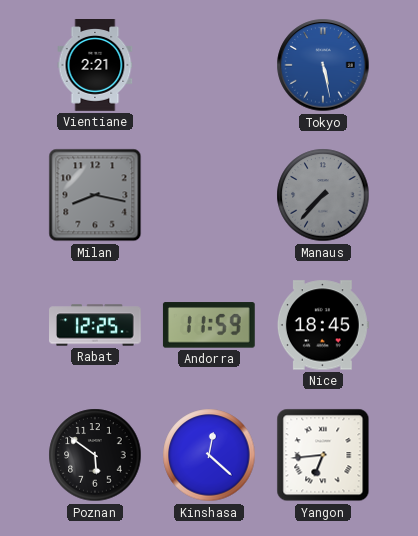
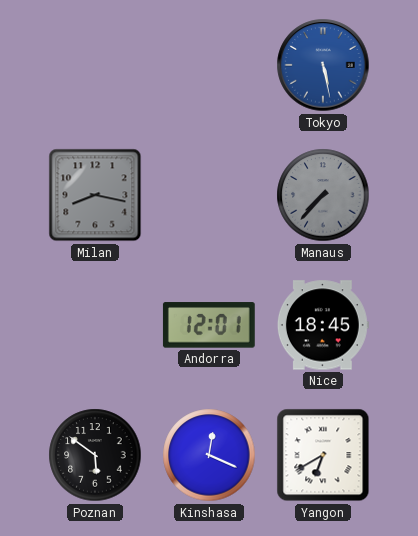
Vientiane: 2:21 -> none (95, 66)
Rabat: 12:25 -> none (96, 325)
Andorra: 11:59 -> 12:01 (209, 325)
Kinshasa: 12:22 -> 12:19 (209, 455)
Yangon: 6:44 -> 6:40 (323, 455)
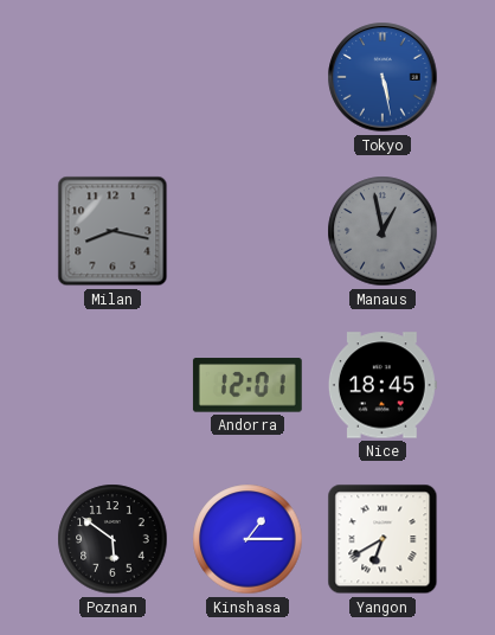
Manaus: 7:37 -> 12:58 (382, 231)
Kinshasa: 12:19 -> 1:15 (247, 539)
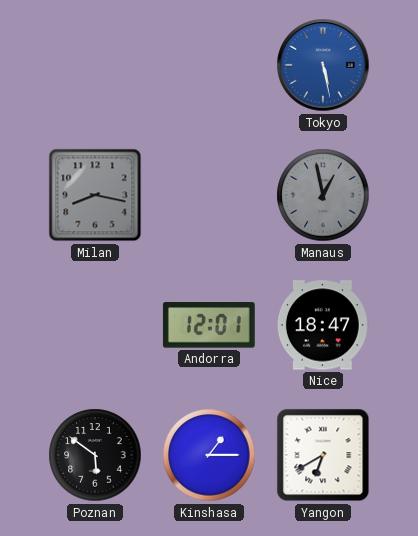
Nice: 18:45 -> 18:47 (323, 325)
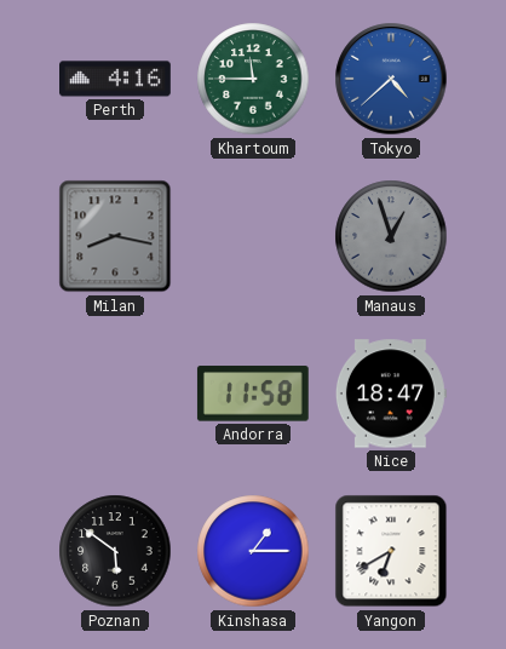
Perth: none -> 4:16 (116, 79)
Khartoum: none -> 11:45 (253, 79)
Tokyo: 5:28 -> 4:38 (391, 79)
Manaus: 12:58 -> 12:57 (391, 236)
Andorra: 12:01 -> 11:58 (253, 394)
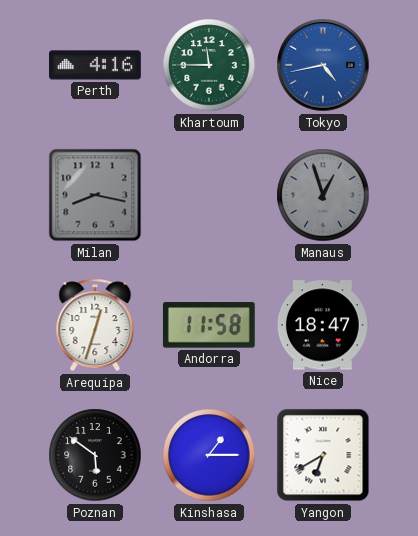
Tokyo: 4:38 -> 4:43 (323, 65)
Arequipa: none -> 12:33 (95, 325)
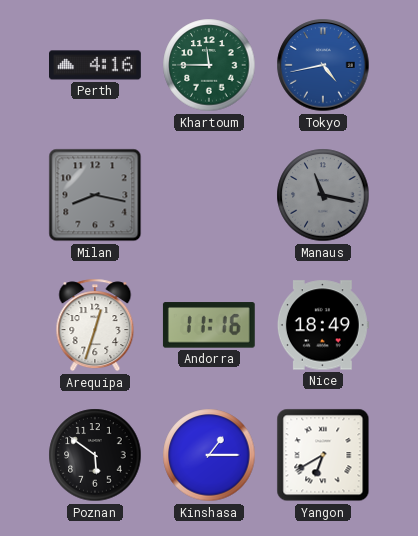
Manaus: 12:57 -> 11:17 (323, 195)
Andorra: 11:58 -> 11:16 (209, 325)
Nice: 18:47 -> 18:49 (323, 325)
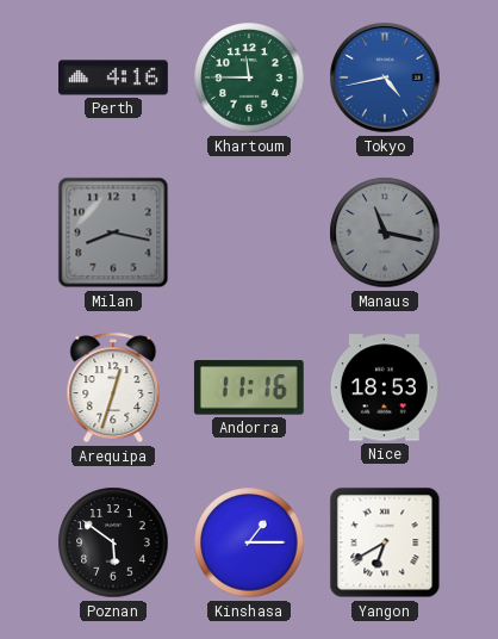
Nice: 18:49 -> 18:53 (385, 387)
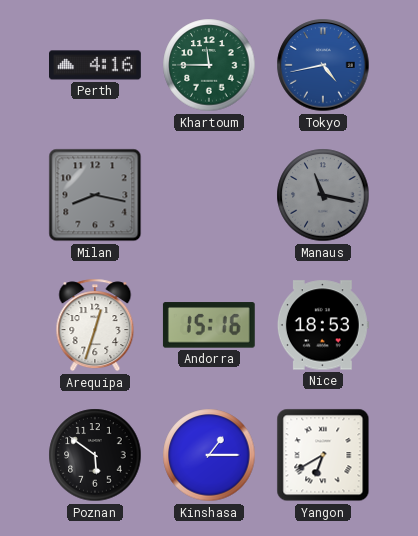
Andorra: 11:16 -> 15:16 (209, 325)
